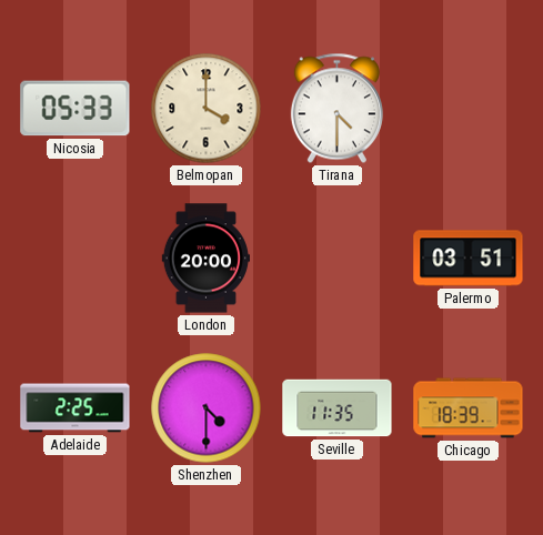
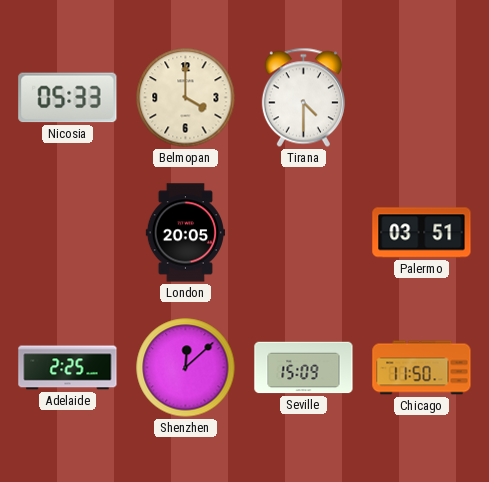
London: 20:00 -> 20:05 (185, 233)
Shenzhen: 4:30 -> 12:08 (186, 368)
Seville: 11:35 -> 15:09 (304, 368)
Chicago: 18:39 -> 11:50 (422, 368)
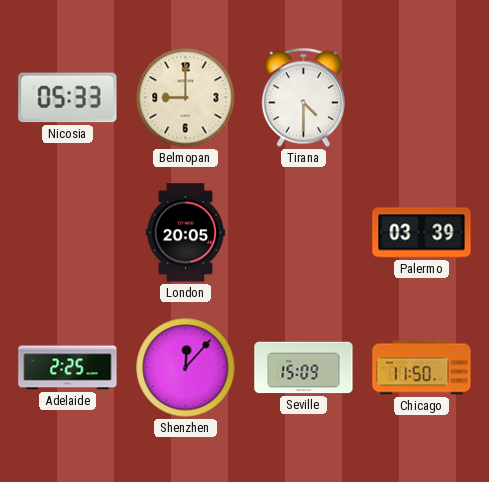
Belmopan: 4:00 -> 9:00 (186, 98)
Palermo: 03:51 -> 03:39 (422, 233)
Shenzhen: 12:08 -> 12:07 (186, 368)
